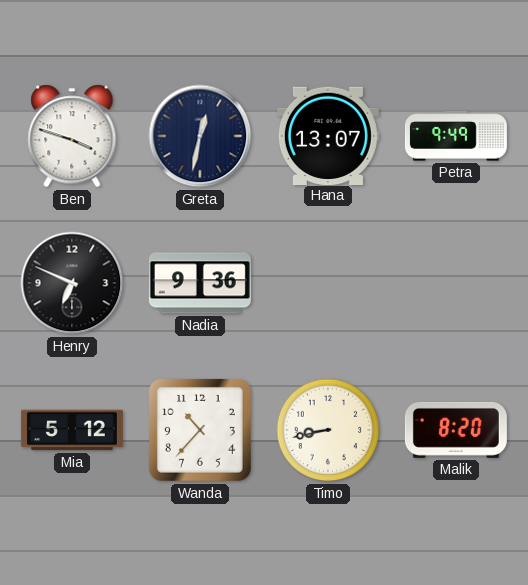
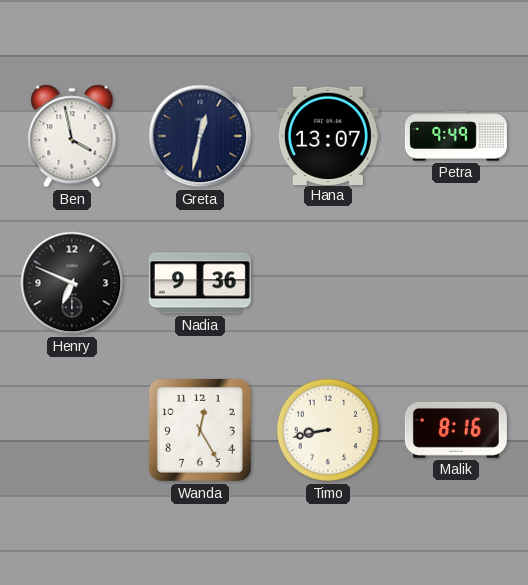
Ben: 3:48 -> 3:58 (72, 136)
Mia: 5:12 -> none (72, 430)
Wanda: 10:37 -> 12:25 (200, 430)
Malik: 8:20 -> 8:16 (456, 430)
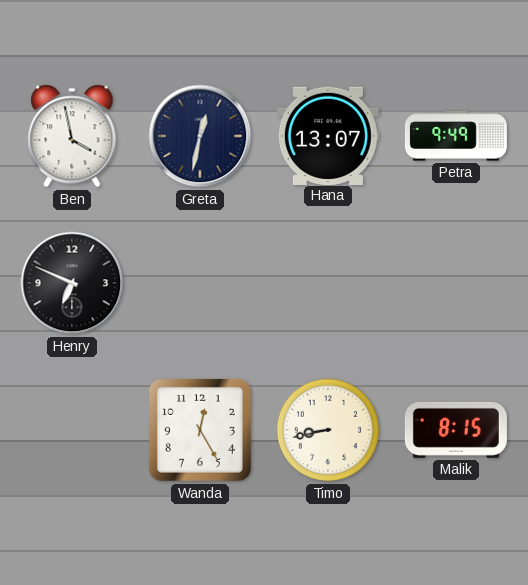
Nadia: 9:36 -> none (200, 283)
Malik: 8:16 -> 8:15 (456, 430)
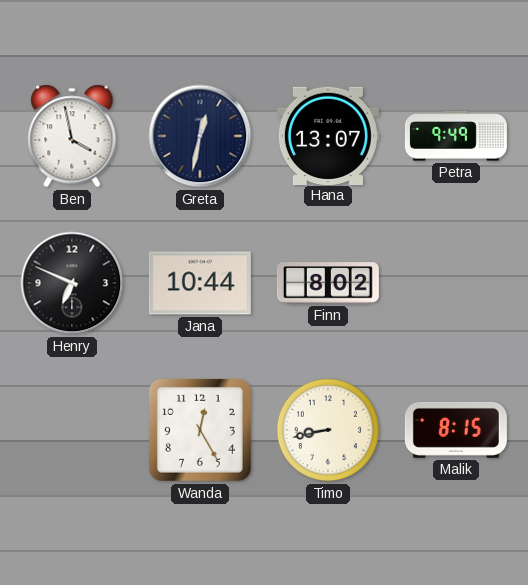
Jana: none -> 10:44 (200, 283)
Finn: none -> 8:02 (328, 283)
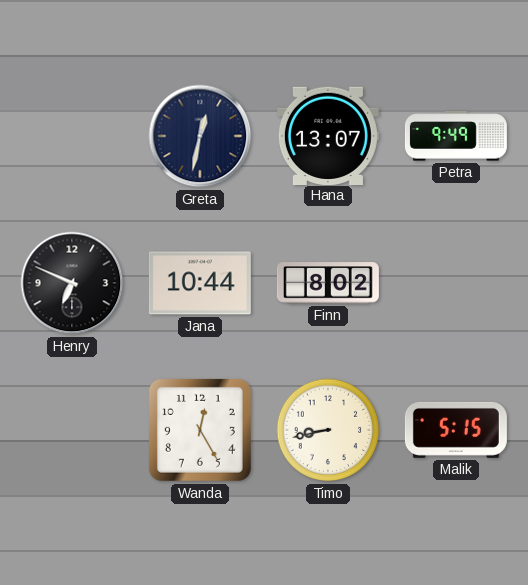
Ben: 3:58 -> none (72, 136)
Malik: 8:15 -> 5:15 (456, 430)
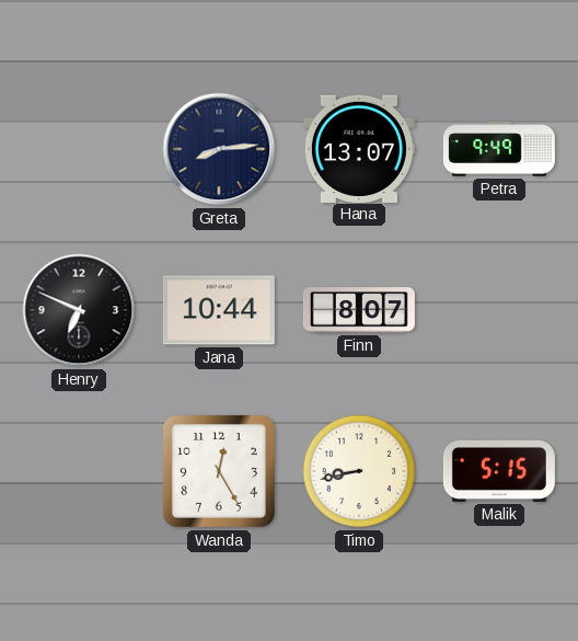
Greta: 12:32 -> 8:14 (219, 149)
Finn: 8:02 -> 8:07 (359, 310)
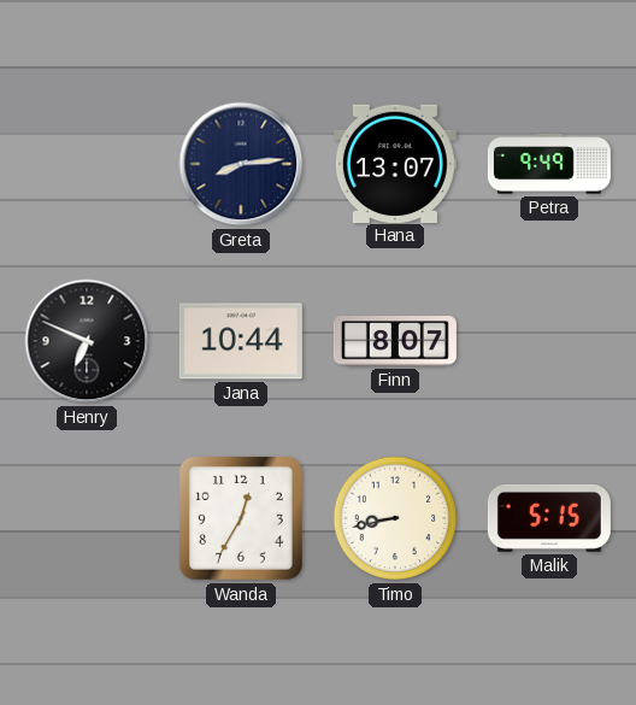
Wanda: 12:25 -> 12:35 (241, 518)
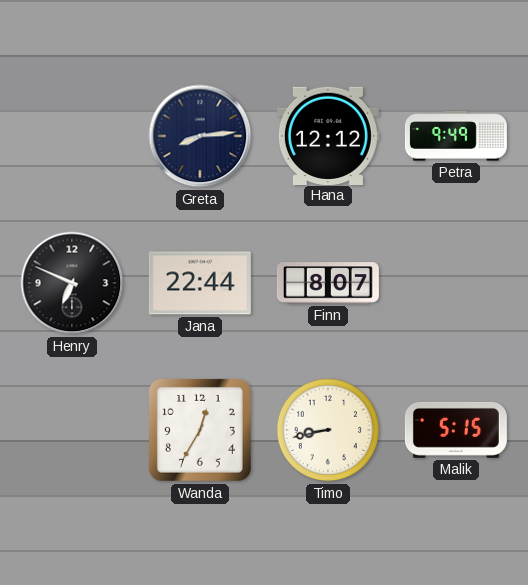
Hana: 13:07 -> 12:12 (328, 135)
Jana: 10:44 -> 22:44 (200, 283)
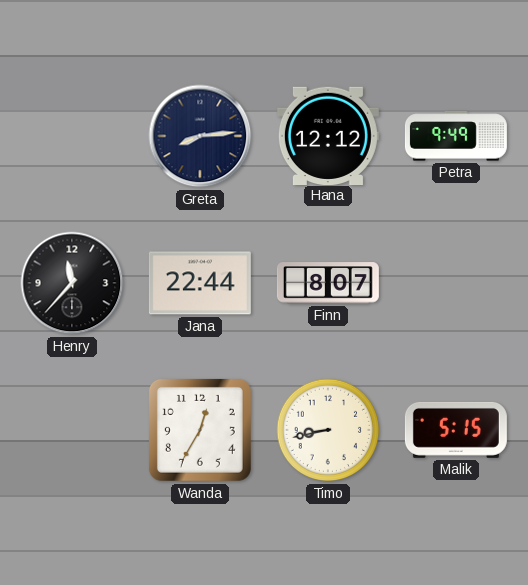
Henry: 6:49 -> 11:37 (72, 283)
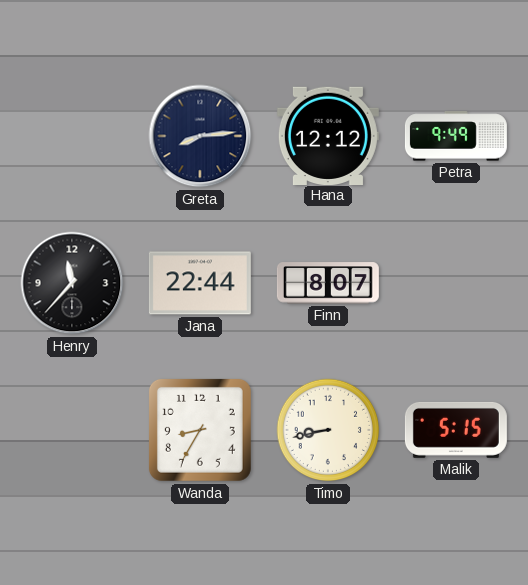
Wanda: 12:35 -> 8:35 (200, 430)
